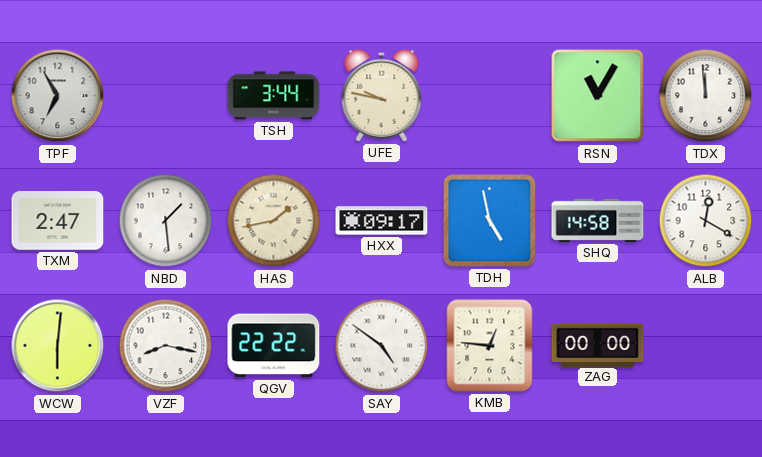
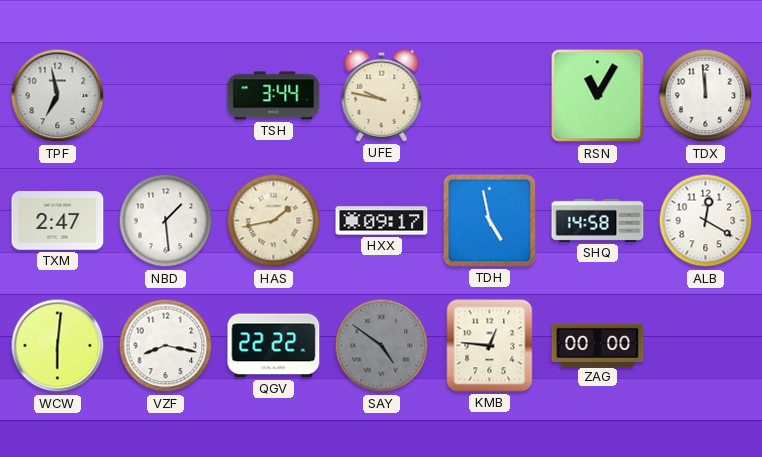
TPF: 6:55 -> 6:58 (58, 96)
SAY dial: white -> grey (382, 346)
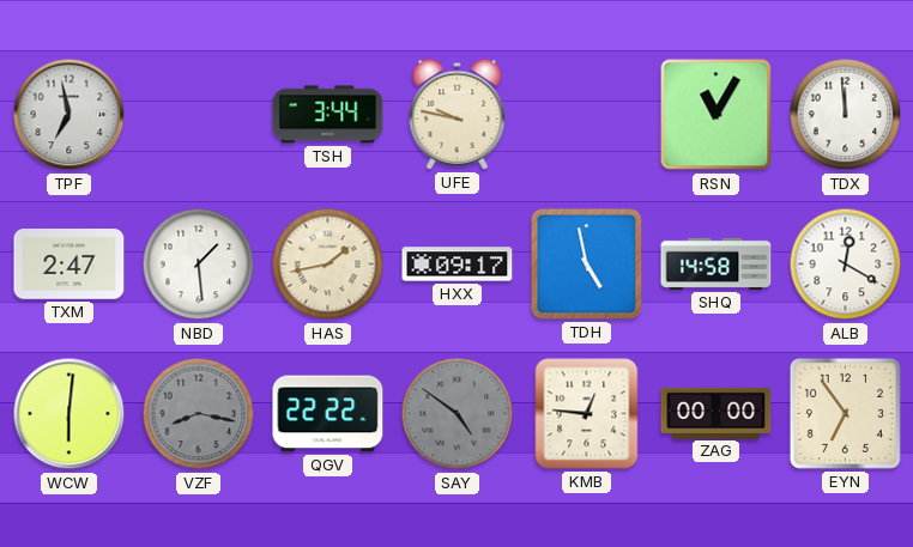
VZF dial: white -> grey (199, 414)
EYN: none -> 6:54 (845, 413)
